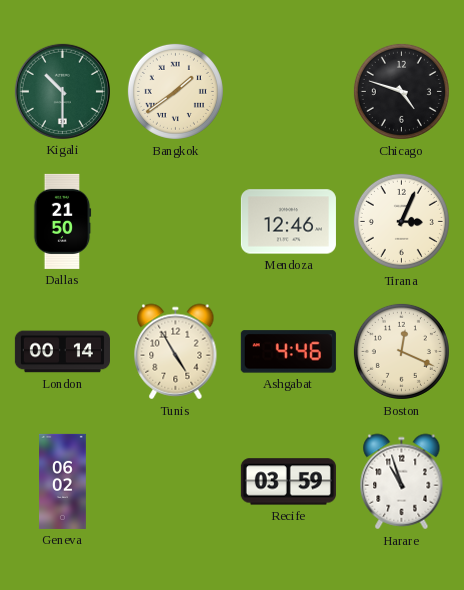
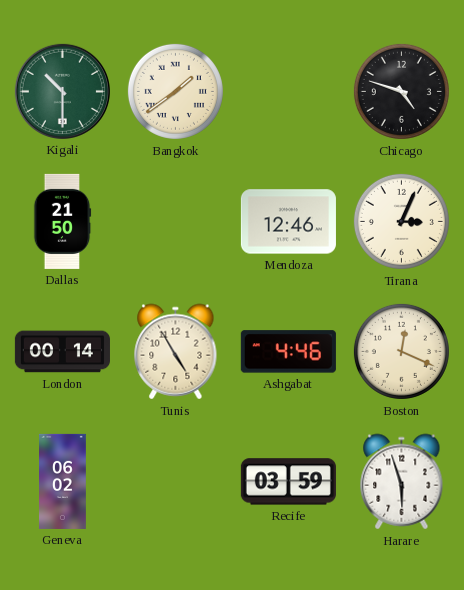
Harare: 10:57 -> 5:57 (402, 482)
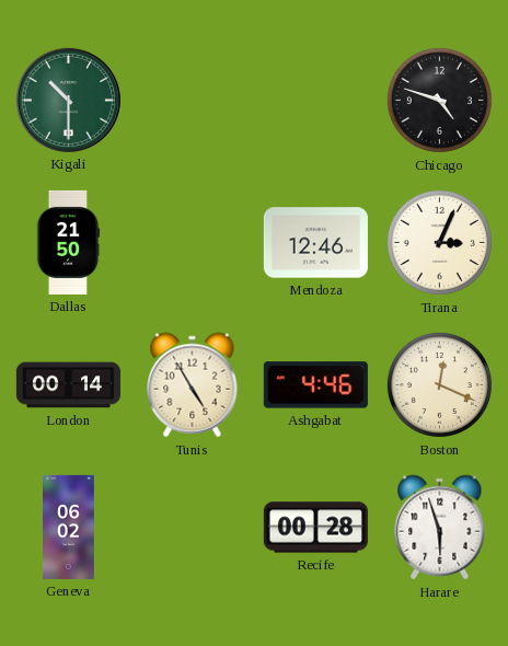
Bangkok: 1:39 -> none (175, 91)
Recife: 03:59 -> 00:28 (315, 528)
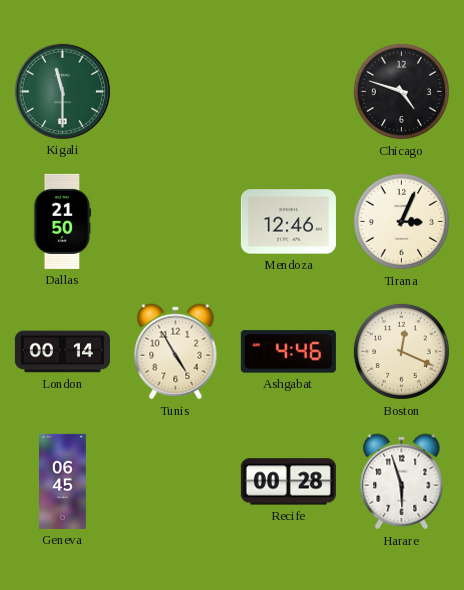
Kigali: 10:30 -> 11:30 (62, 91)
Geneva: 06:02 -> 06:45 (63, 481)
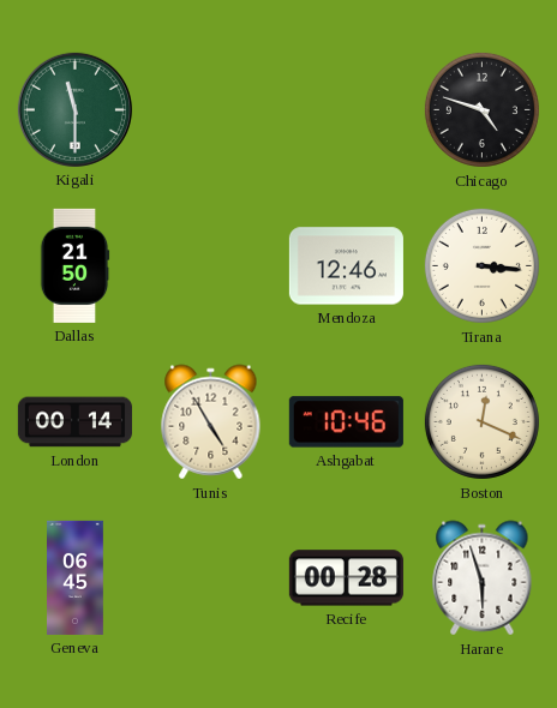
Tirana: 3:04 -> 3:16 (481, 265)
Ashgabat: 4:46 -> 10:46 (346, 422)
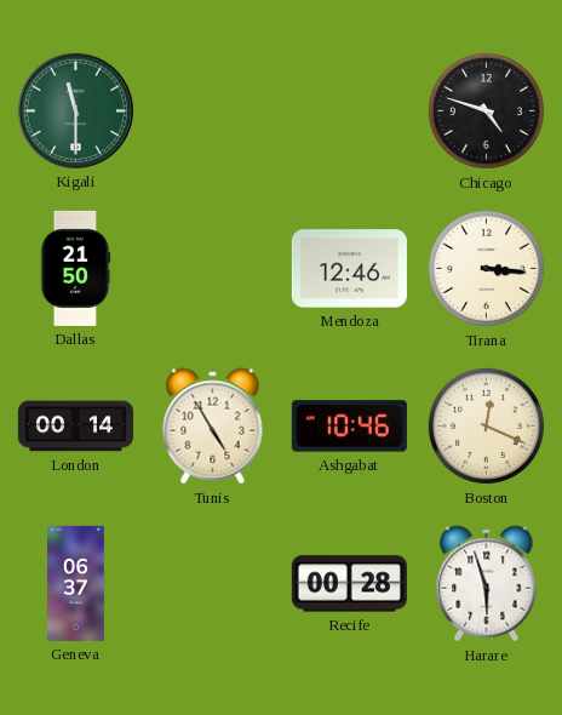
Geneva: 06:45 -> 06:37 (76, 583)
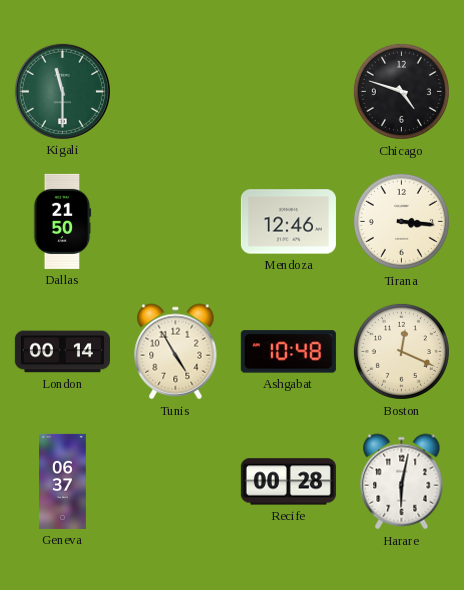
Ashgabat: 10:46 -> 10:48 (288, 352)
Harare: 5:57 -> 6:02 (402, 482)
